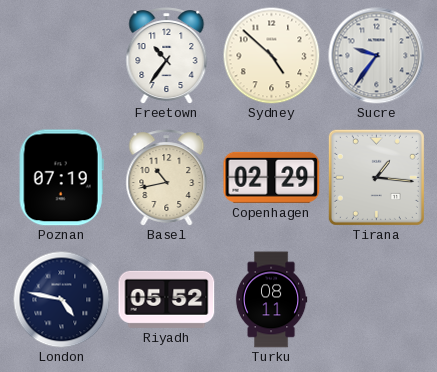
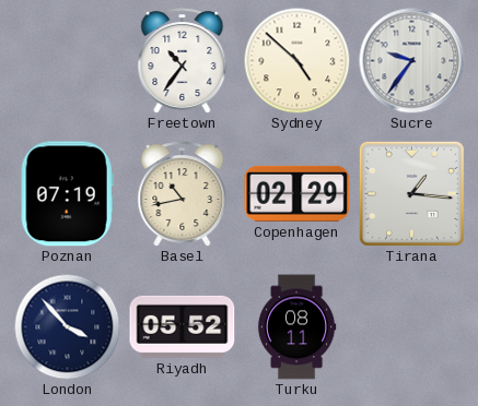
London: 4:47 -> 3:53 (67, 326)
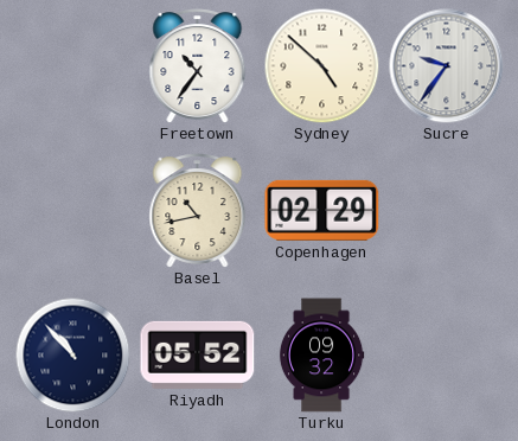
Poznan: 07:19 -> none (67, 194)
Tirana: 1:16 -> none (411, 193)
London: 3:53 -> 10:53 (72, 354)
Turku: 08:11 -> 09:32 (321, 356)
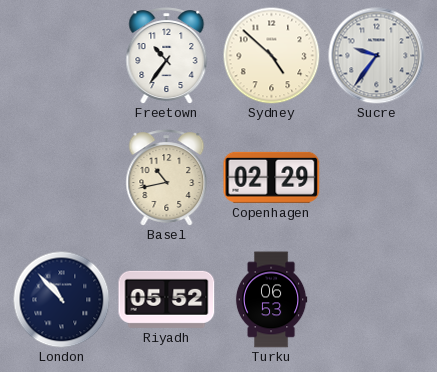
Turku: 09:32 -> 06:53 (271, 300)
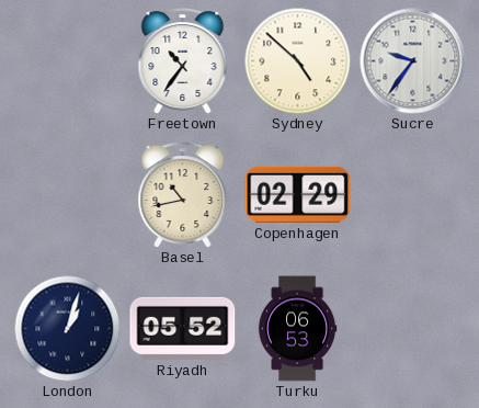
London: 10:53 -> 1:03 (67, 328)
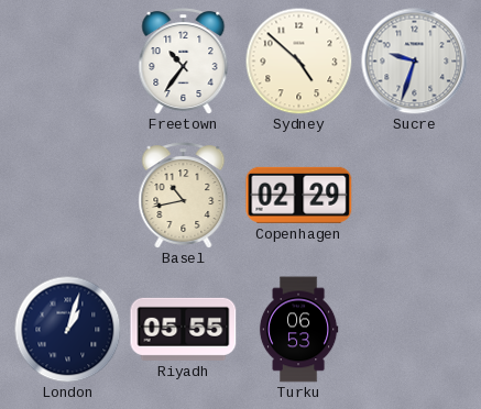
Sucre: 9:36 -> 9:33 (415, 62)
Riyadh: 05:52 -> 05:55 (184, 329)
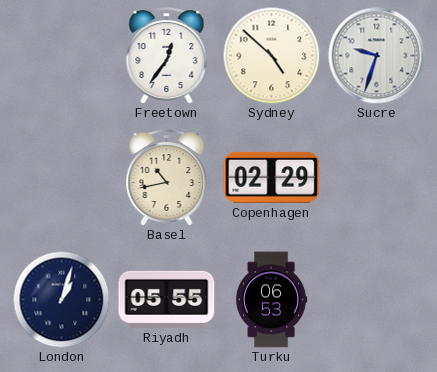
Freetown: 10:36 -> 12:36 (167, 56)
